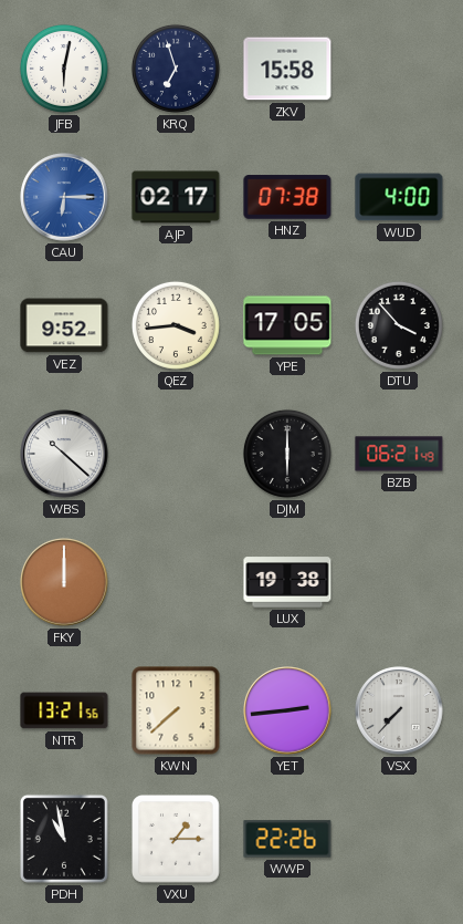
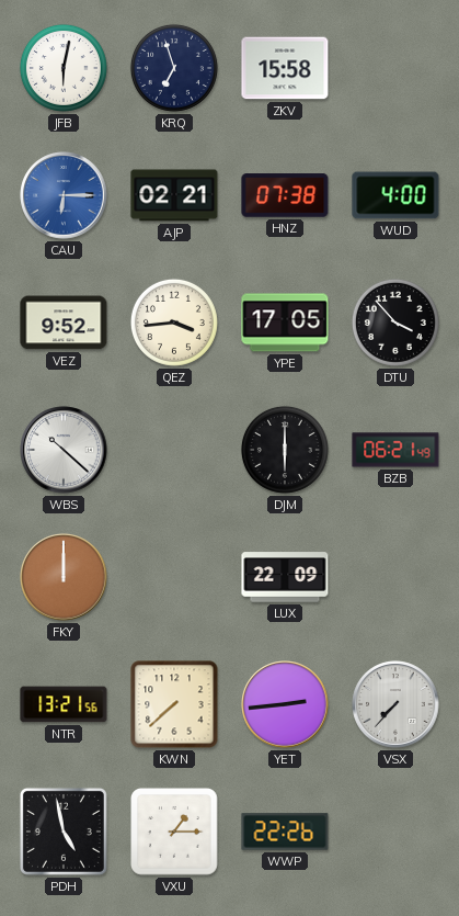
AJP: 02:17 -> 02:21 (174, 195)
LUX: 19:38 -> 22:09 (285, 577)
PDH: 10:58 -> 4:58 (64, 832)
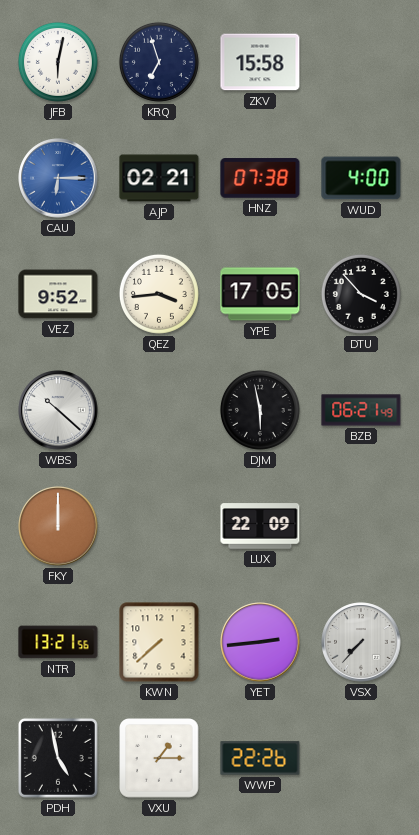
DJM: 6:00 -> 5:58 (260, 410)
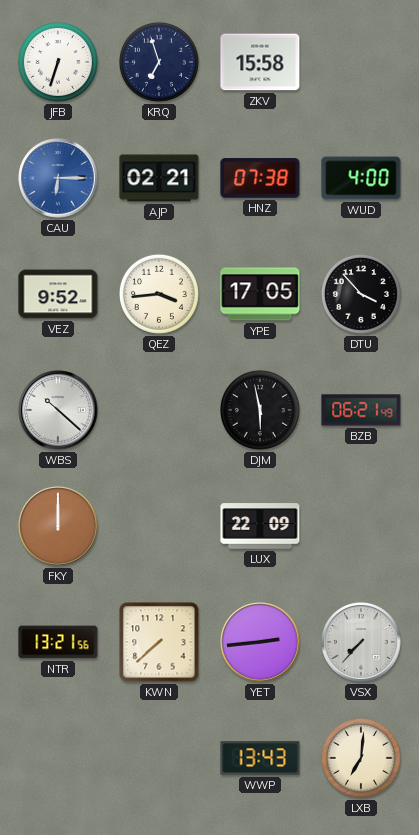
JFB: 6:02 -> 6:33 (58, 62)
PDH: 4:58 -> none (58, 758)
VXU: 1:15 -> none (160, 759)
WWP: 22:26 -> 13:43 (260, 758)
LXB: none -> 7:01 (361, 758)
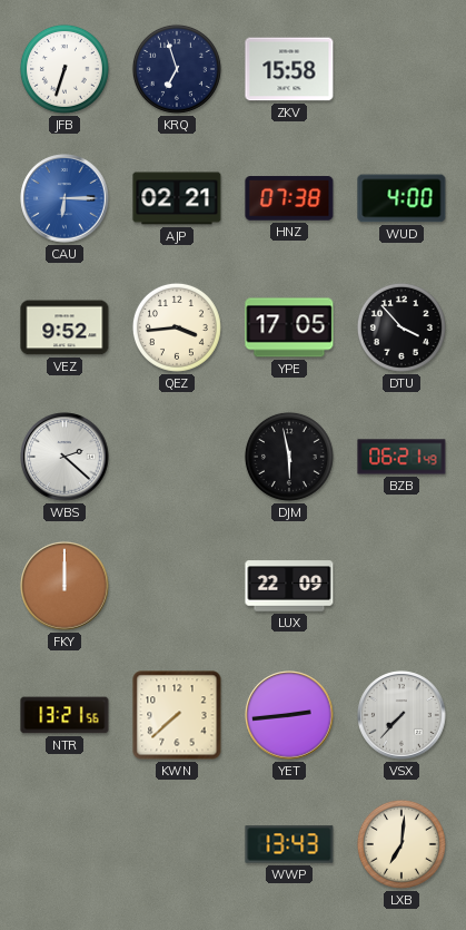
WBS: 10:22 -> 2:22 (65, 457)
